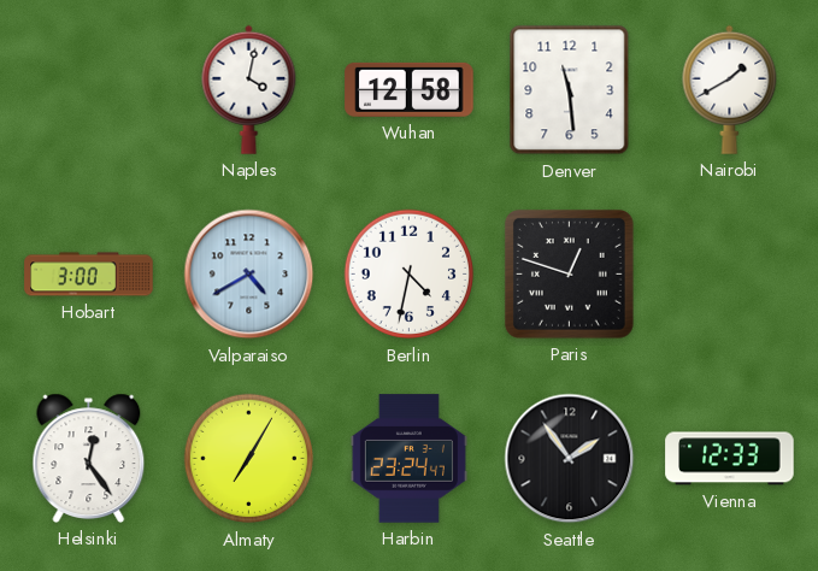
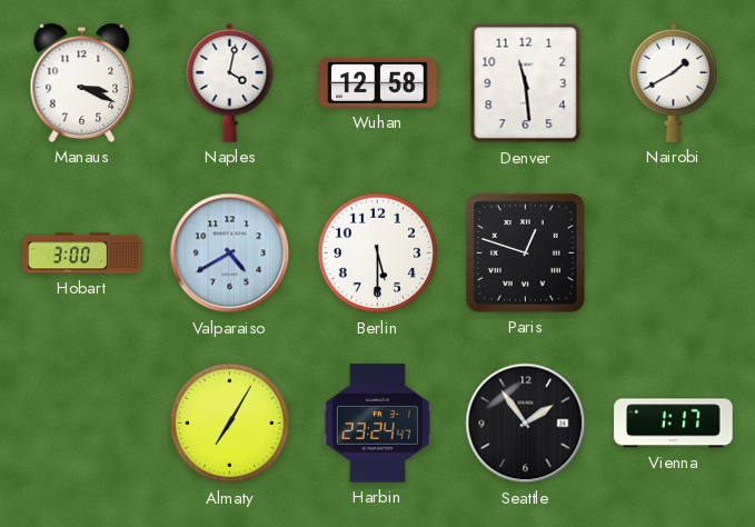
Manaus: none -> 3:19 (82, 82)
Berlin: 4:32 -> 5:30 (378, 253)
Helsinki: 12:24 -> none (89, 458)
Vienna: 12:33 -> 1:17 (674, 424)
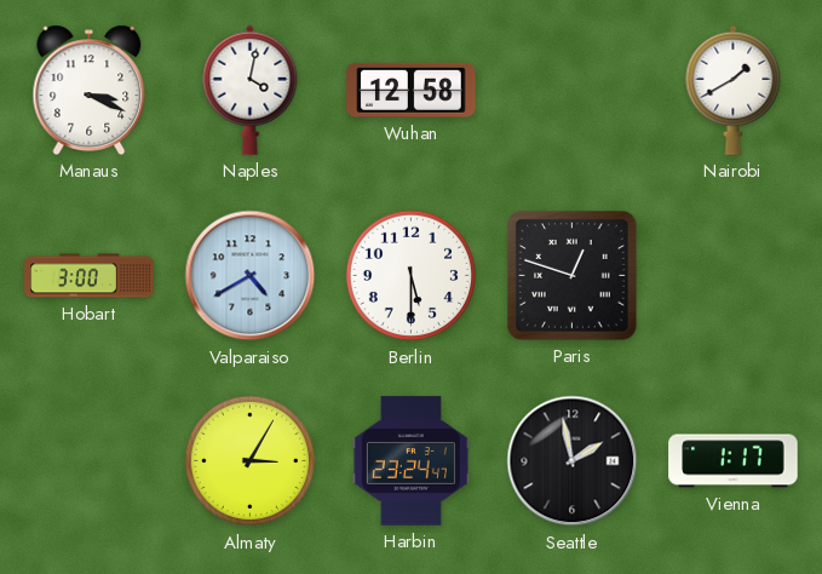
Denver: 11:29 -> none (526, 83)
Almaty: 7:05 -> 3:05 (251, 461)
Seattle: 1:54 -> 1:58 (573, 461)
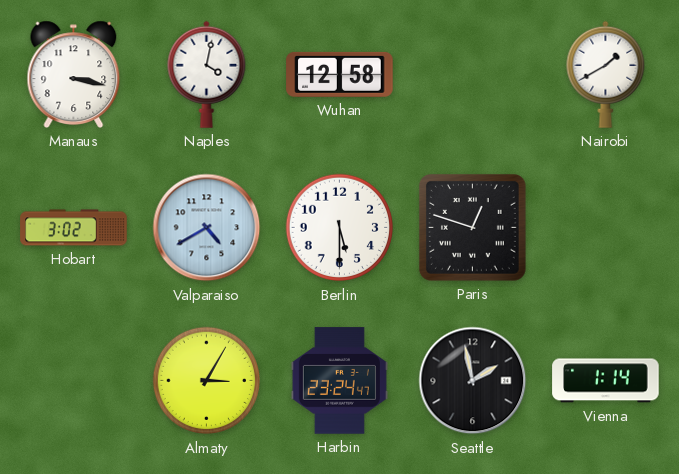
Manaus: 3:19 -> 3:17 (74, 74)
Hobart: 3:00 -> 3:02 (74, 228)
Vienna: 1:17 -> 1:14 (606, 381)
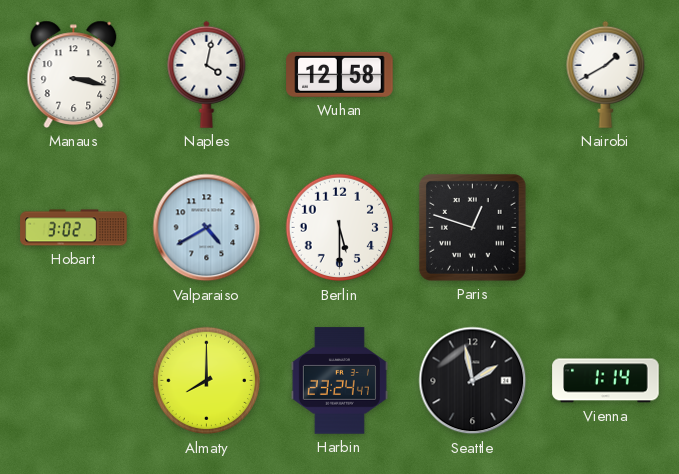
Almaty: 3:05 -> 8:00 (207, 381)
